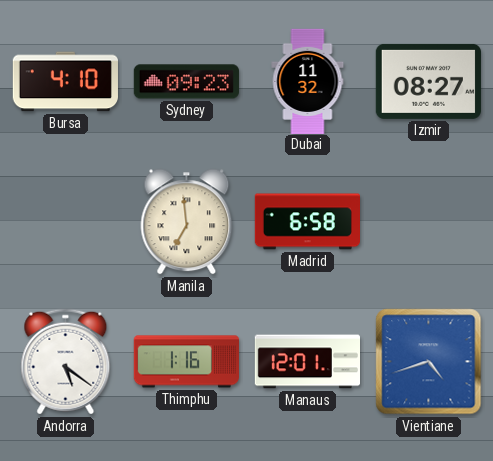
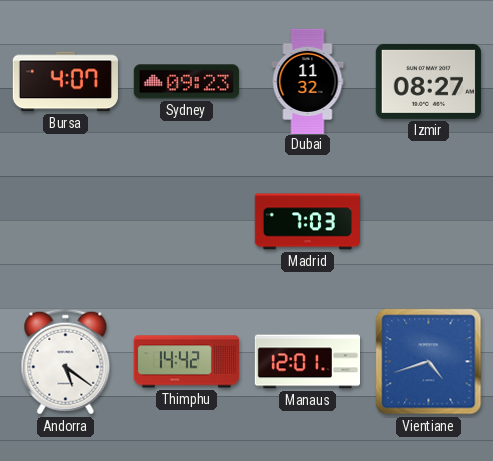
Bursa: 4:10 -> 4:07 (65, 82)
Manila: 6:59 -> none (187, 222)
Madrid: 6:58 -> 7:03 (307, 222)
Thimphu: 1:16 -> 14:42 (186, 362)
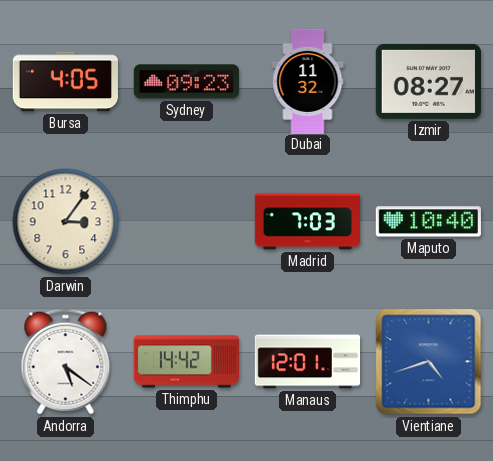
Bursa: 4:07 -> 4:05 (65, 82)
Darwin: none -> 3:06 (66, 222)
Maputo: none -> 10:40 (428, 222)
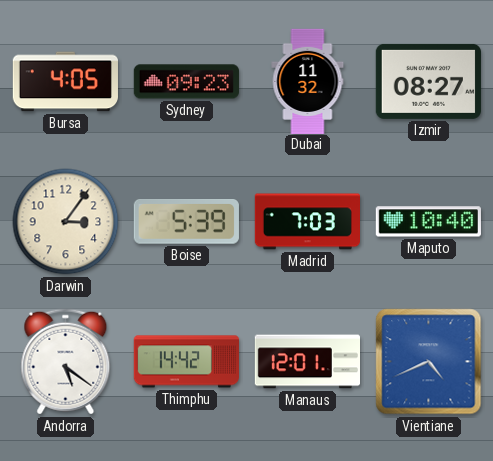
Boise: none -> 5:39 (186, 222)
Vientiane: 4:42 -> 4:41 (429, 362)
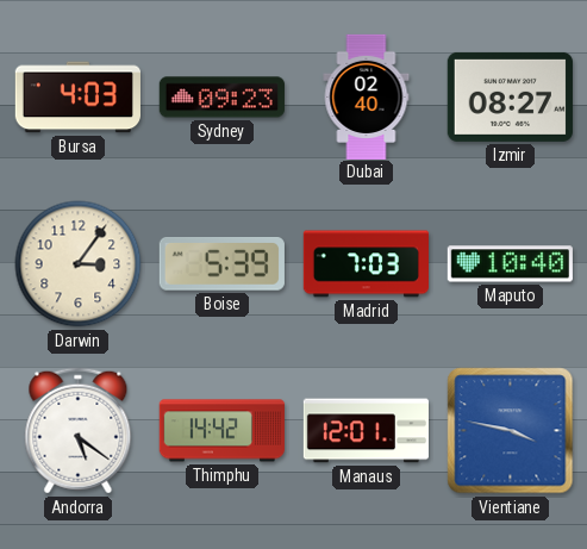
Bursa: 4:05 -> 4:03 (77, 98)
Dubai: 11:32 -> 02:40 (367, 96)
Vientiane: 4:41 -> 3:47 (511, 431)
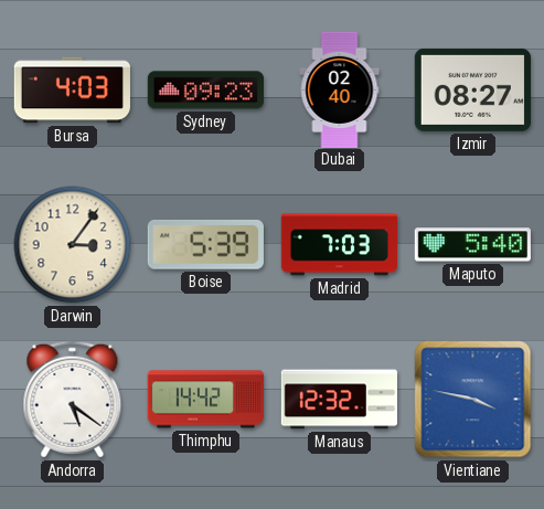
Maputo: 10:40 -> 5:40 (472, 245)
Manaus: 12:01 -> 12:32 (339, 400)
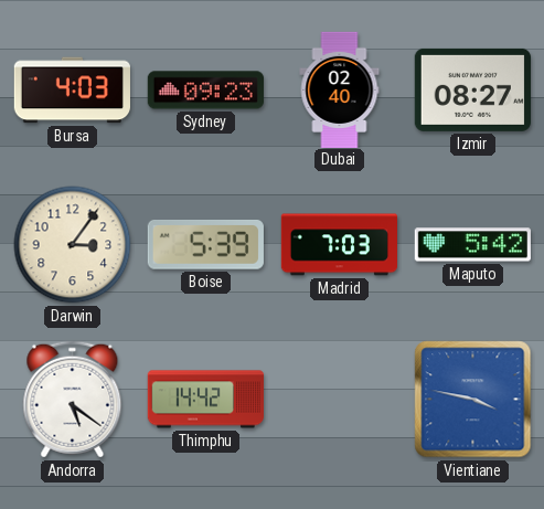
Maputo: 5:40 -> 5:42 (472, 245)
Manaus: 12:32 -> none (339, 400)
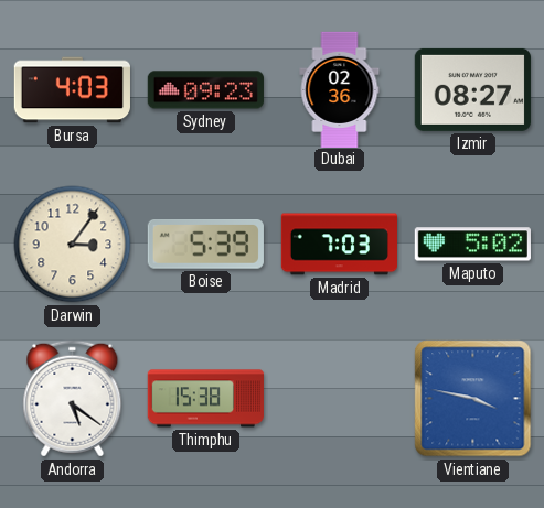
Dubai: 02:40 -> 02:36 (340, 89)
Maputo: 5:42 -> 5:02 (472, 245)
Thimphu: 14:42 -> 15:38 (205, 399)
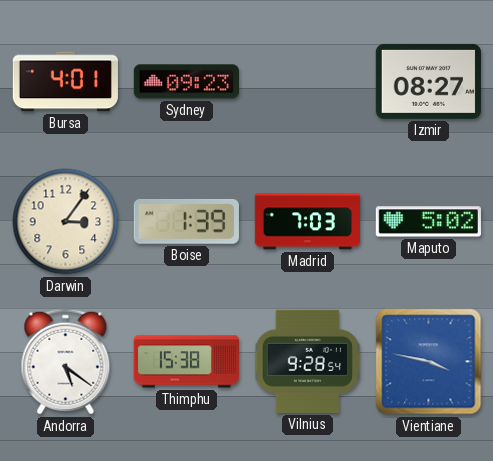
Bursa: 4:03 -> 4:01 (65, 82)
Dubai: 02:36 -> none (340, 89)
Boise: 5:39 -> 1:39 (186, 222)
Vilnius: none -> 9:28 (308, 361)
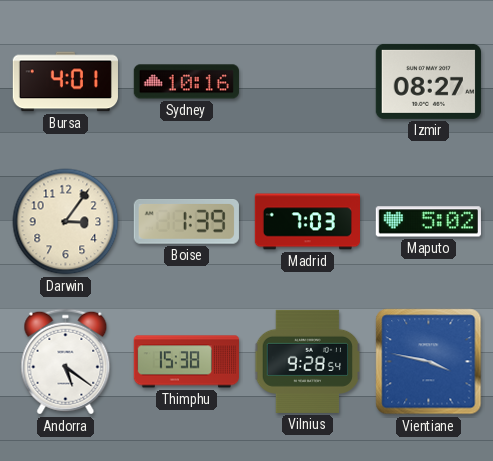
Sydney: 09:23 -> 10:16 (186, 82)
